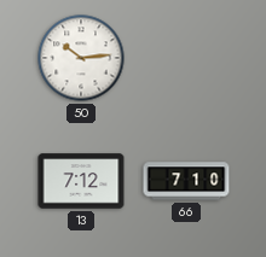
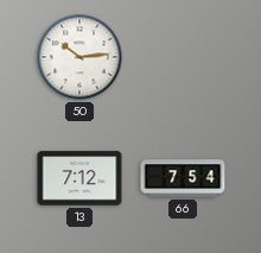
66: 7:10 -> 7:54 (183, 178)
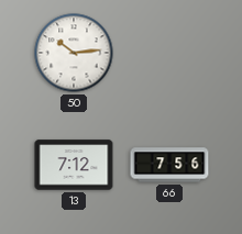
66: 7:54 -> 7:56 (169, 165)
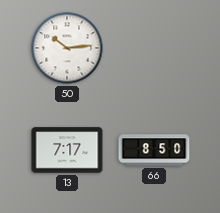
13: 7:12 -> 7:17 (67, 150)
66: 7:56 -> 8:50 (154, 150)
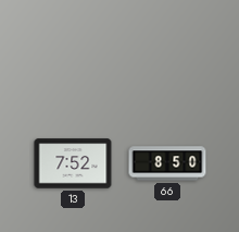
50: 10:14 -> none (67, 48)
13: 7:17 -> 7:52 (73, 163)
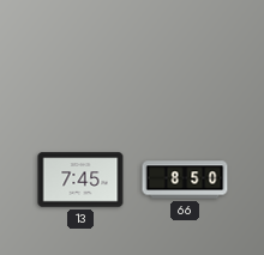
13: 7:52 -> 7:45 (80, 180)
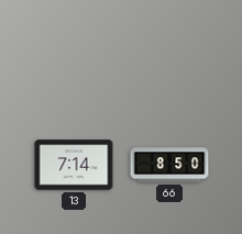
13: 7:45 -> 7:14 (74, 165)
